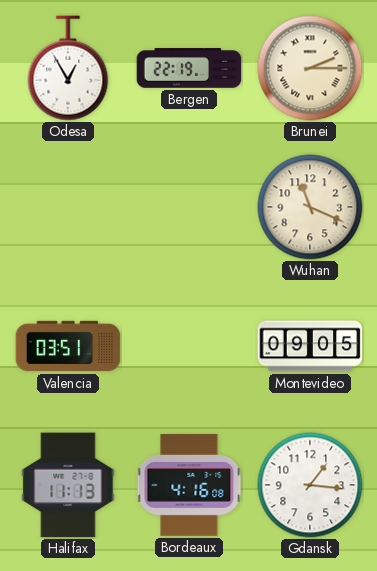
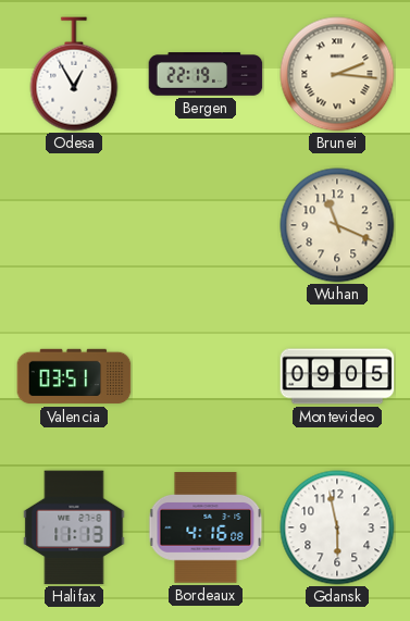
Brunei: 2:15 -> 2:16 (337, 74)
Gdansk: 1:16 -> 5:58 (337, 527)
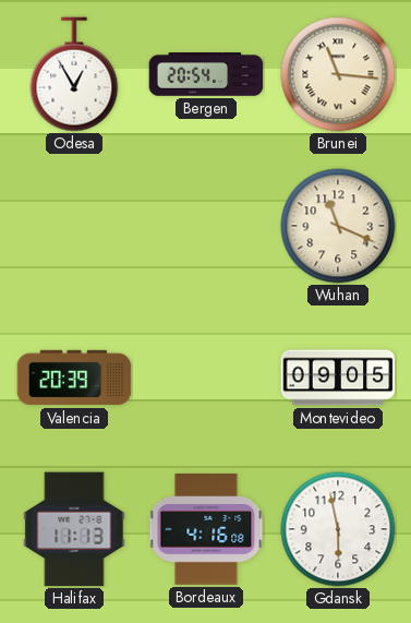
Bergen: 22:19 -> 20:54 (206, 74)
Brunei: 2:16 -> 11:16 (338, 74)
Valencia: 03:51 -> 20:39 (74, 378)
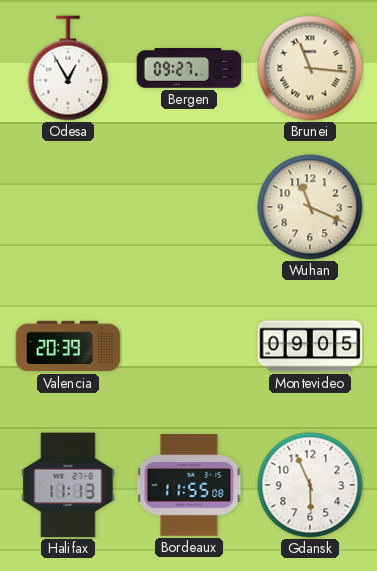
Bergen: 20:54 -> 09:27 (189, 68)
Bordeaux: 4:16 -> 11:55 (189, 485)
Gdansk: 5:58 -> 5:56 (310, 485)
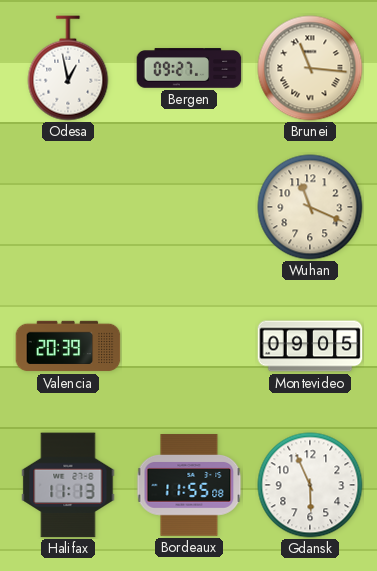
Odesa: 12:55 -> 12:58 (68, 68)
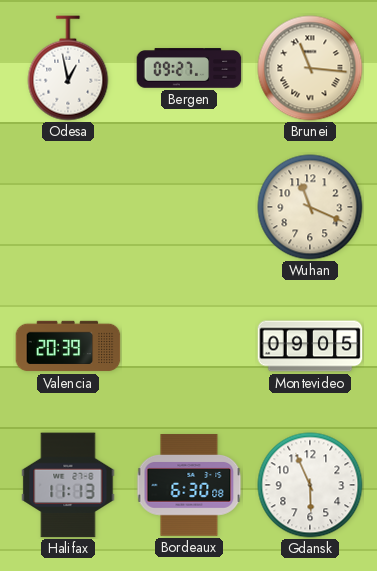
Bordeaux: 11:55 -> 6:30 (189, 485)
